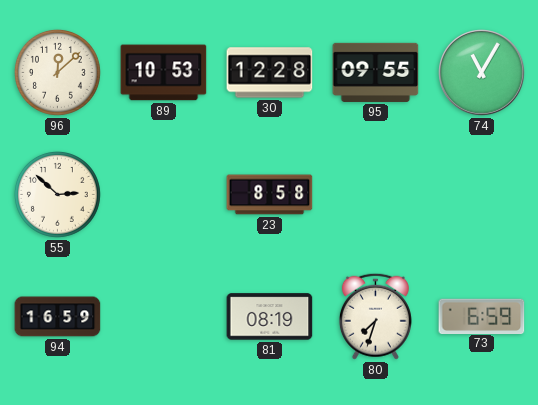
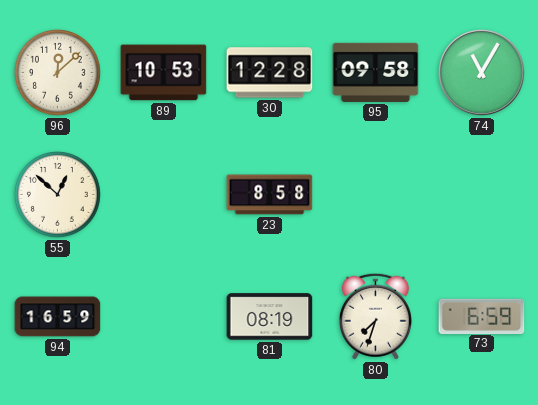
95: 09:55 -> 09:58 (376, 72)
55: 2:52 -> 12:52 (57, 194)
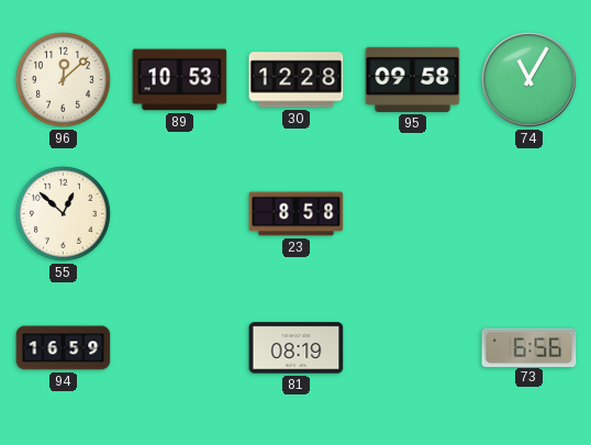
80: 7:33 -> none (375, 316)
73: 6:59 -> 6:56 (529, 347)
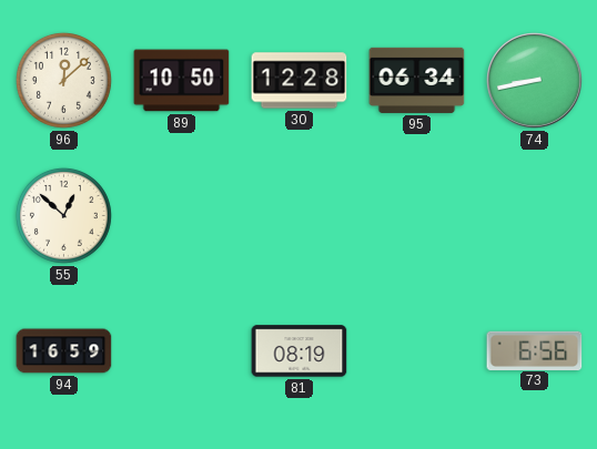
89: 10:53 -> 10:50 (182, 81)
95: 09:58 -> 06:34 (417, 80)
74: 11:05 -> 8:43 (535, 81)
23: 8:58 -> none (297, 214)
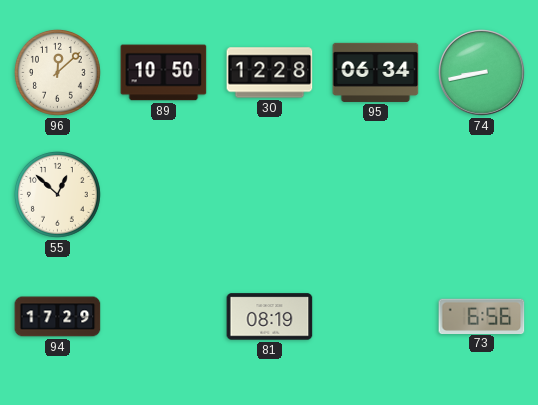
94: 16:59 -> 17:29 (58, 317)
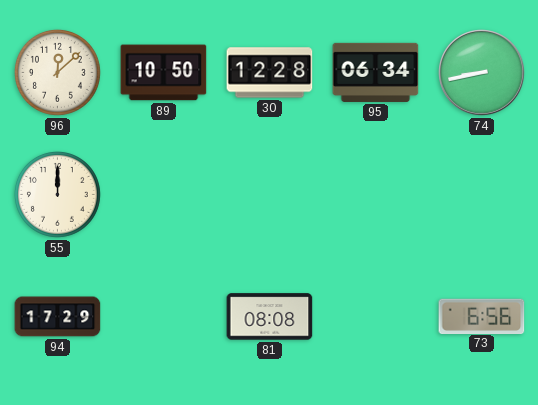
55: 12:52 -> 12:00 (57, 194)
81: 08:19 -> 08:08 (270, 317)
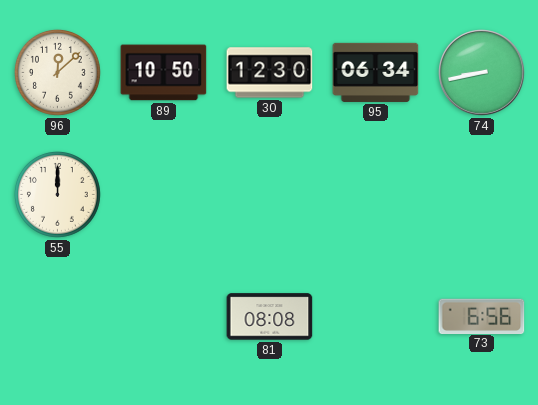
30: 12:28 -> 12:30 (270, 73)
94: 17:29 -> none (58, 317)
